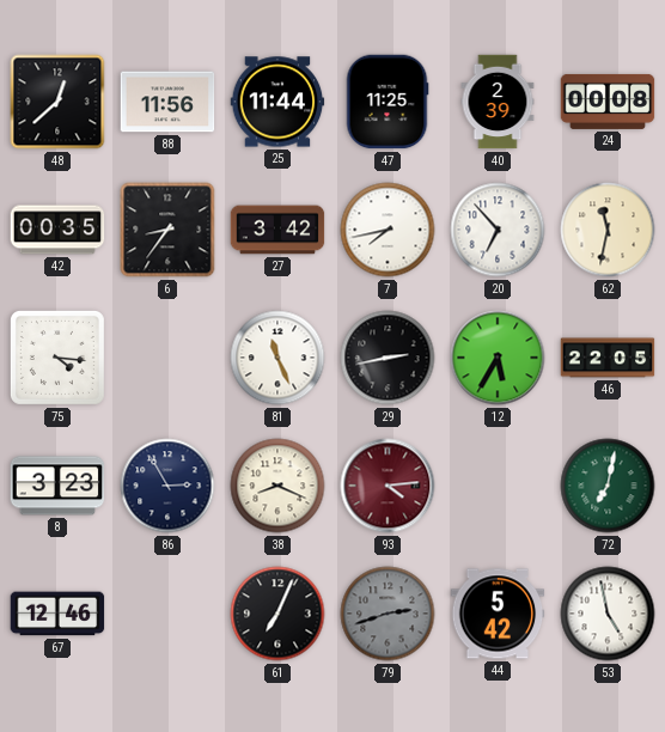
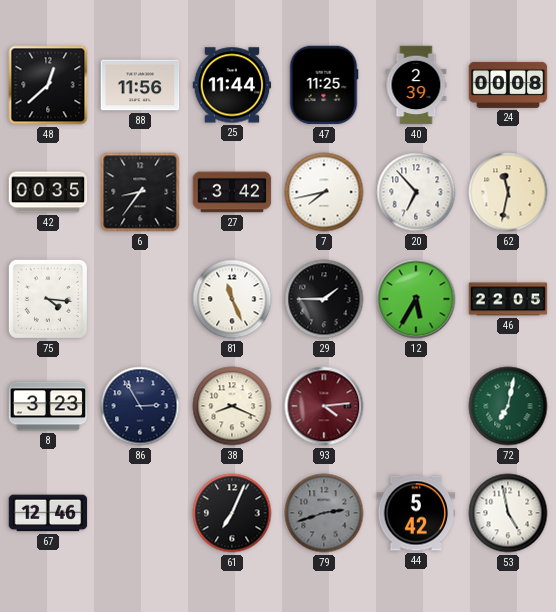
29: 2:43 -> 1:45 (324, 299)
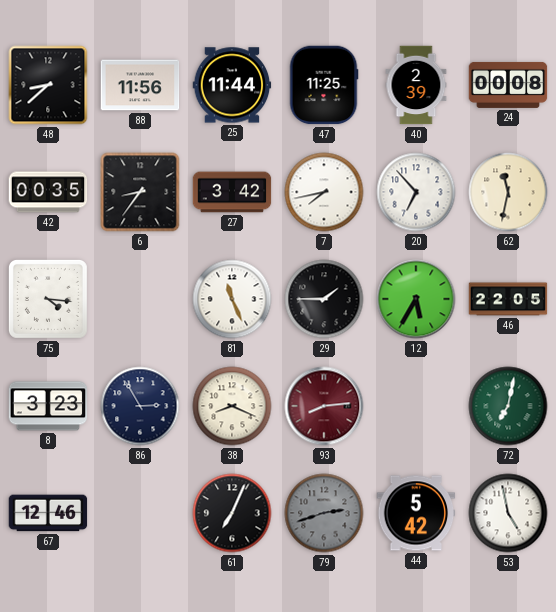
48: 12:38 -> 8:38 (48, 85)
93: 4:14 -> 8:14 (324, 406)
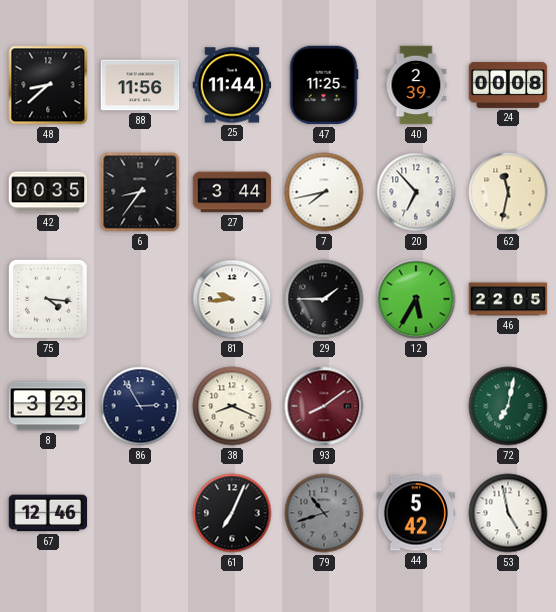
27: 3:42 -> 3:44 (232, 192)
81: 11:26 -> 9:44 (232, 299)
93: 8:14 -> 8:09 (324, 406)
79: 2:42 -> 10:42 (324, 513)
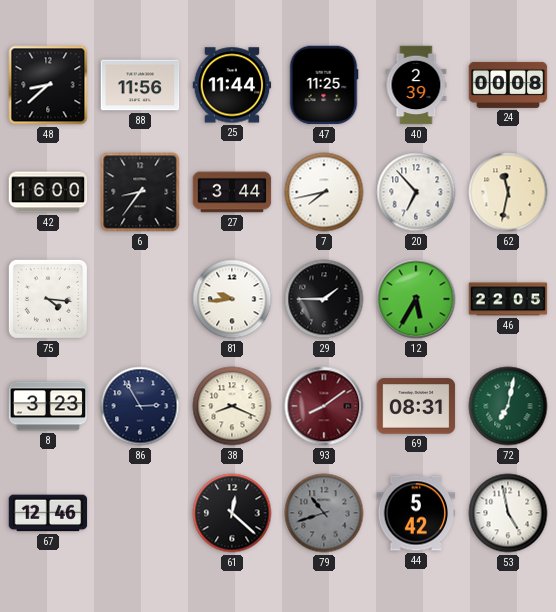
42: 00:35 -> 16:00 (48, 192)
69: none -> 08:31 (416, 406)
61: 7:04 -> 12:22 (232, 513)
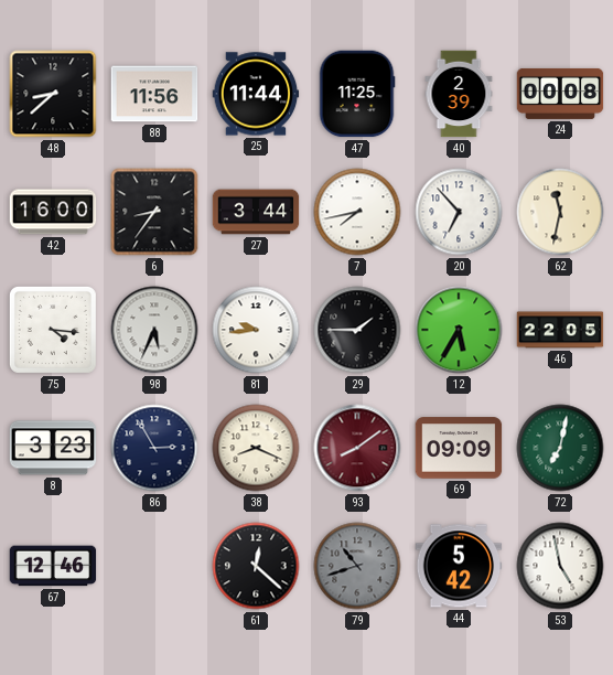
98: none -> 5:34 (154, 330)
69: 08:31 -> 09:09 (459, 448)
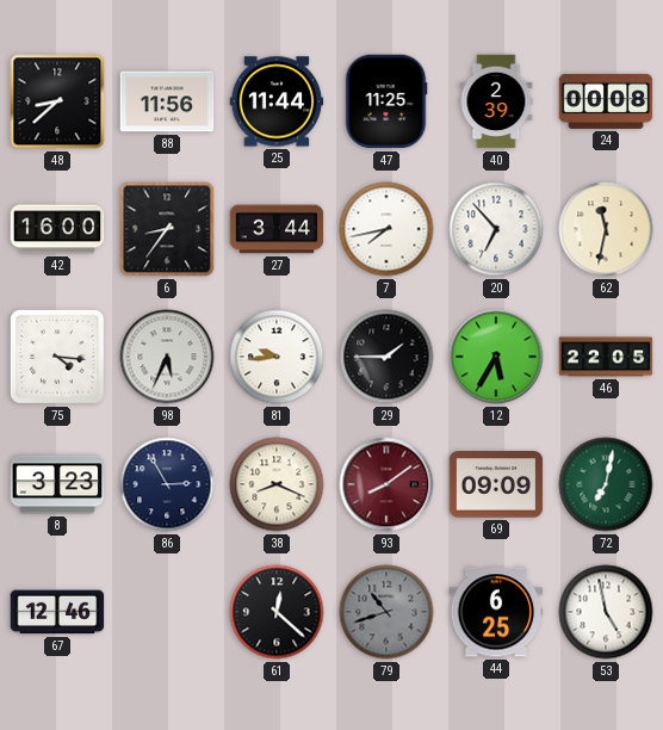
44: 5:42 -> 6:25 (496, 612)
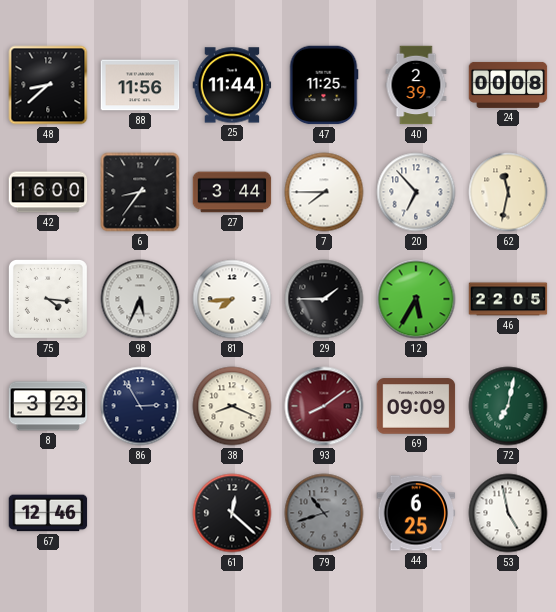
7: 7:43 -> 7:45 (324, 192)
81: 9:44 -> 7:44 (232, 299)
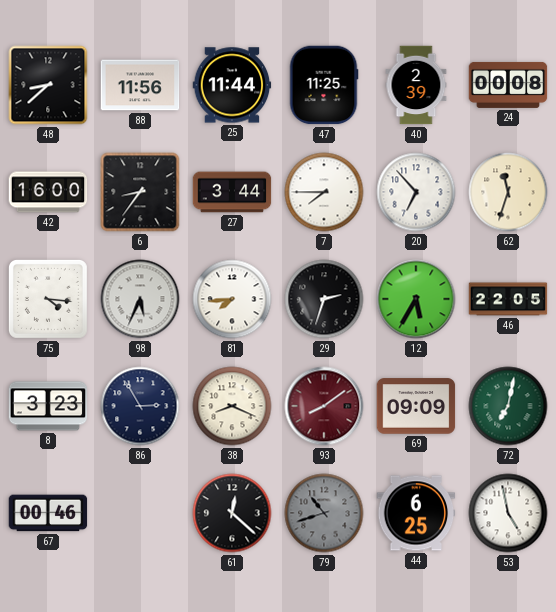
62: 11:32 -> 11:33 (508, 192)
29: 1:45 -> 2:33 (324, 299)
67: 12:46 -> 00:46 (48, 513)
